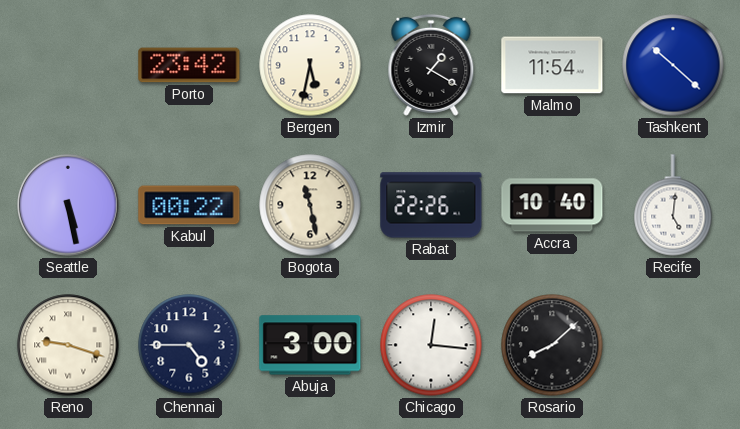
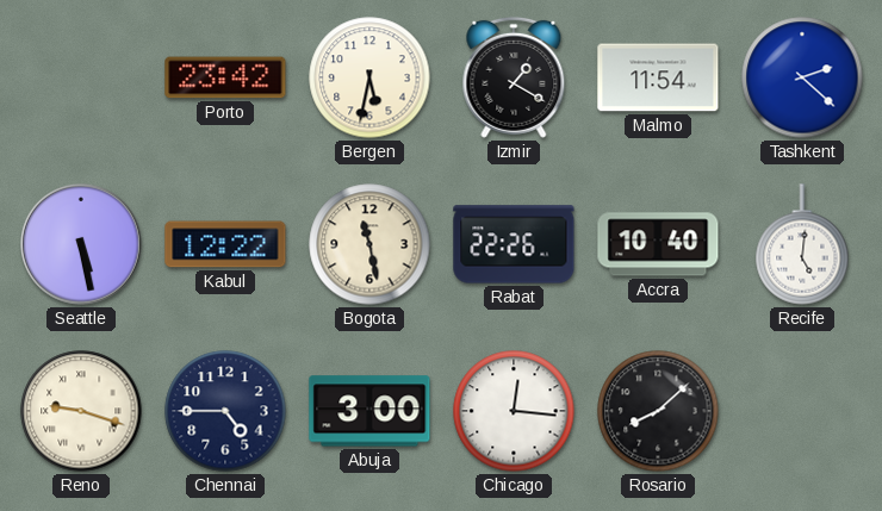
Tashkent: 10:22 -> 2:22 (802, 77)
Kabul: 00:22 -> 12:22 (225, 244)
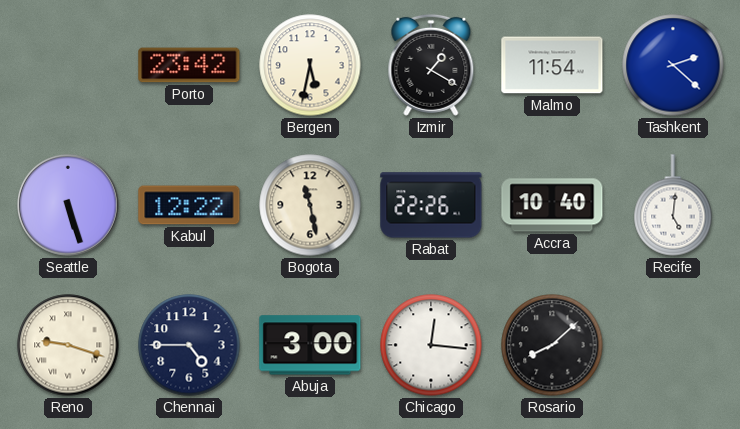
Seattle: 5:28 -> 5:27 (69, 206)
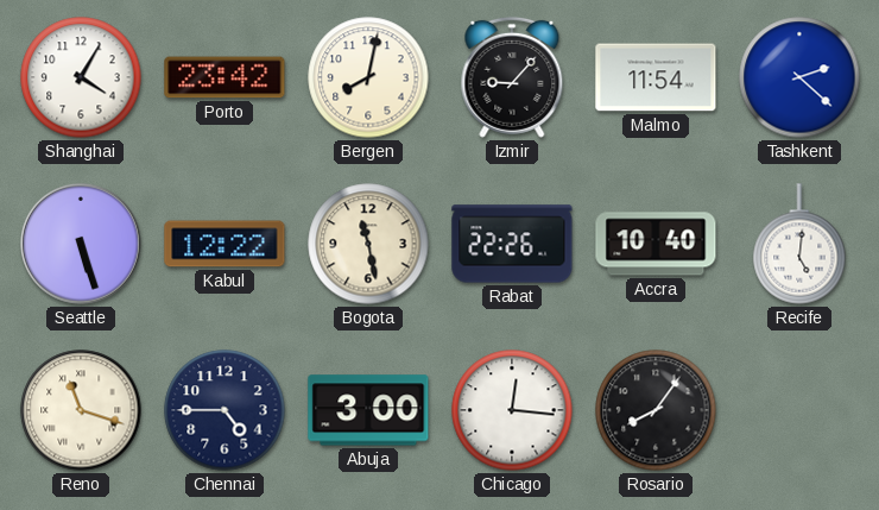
Shanghai: none -> 4:05 (81, 77)
Bergen: 5:32 -> 8:02 (368, 77)
Izmir: 1:20 -> 9:07 (512, 77)
Reno: 9:18 -> 11:18 (81, 410)
Rosario: 8:08 -> 8:06 (656, 410)
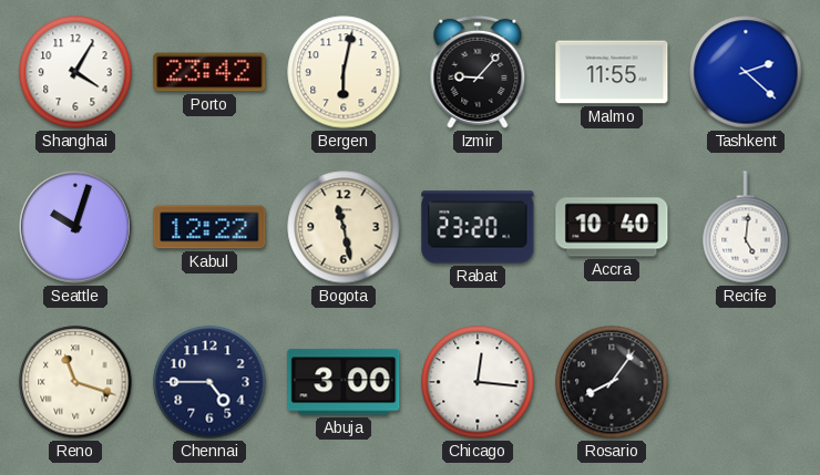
Bergen: 8:02 -> 6:02 (344, 72)
Malmo: 11:54 -> 11:55 (612, 72)
Seattle: 5:27 -> 10:03 (76, 228)
Rabat: 22:26 -> 23:20 (478, 227)
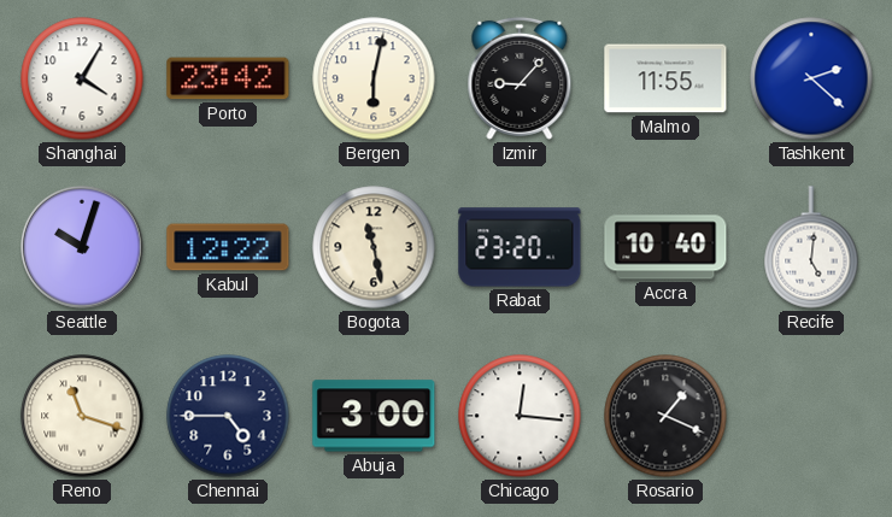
Rosario: 8:06 -> 1:19 (665, 416)
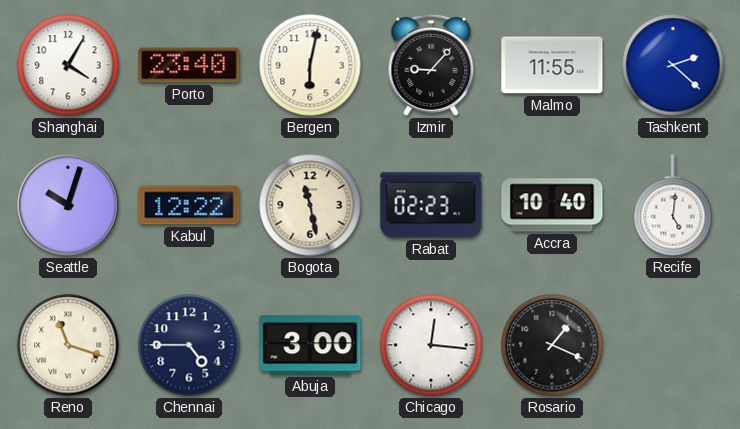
Porto: 23:42 -> 23:40 (189, 65)
Rabat: 23:20 -> 02:23 (431, 205)
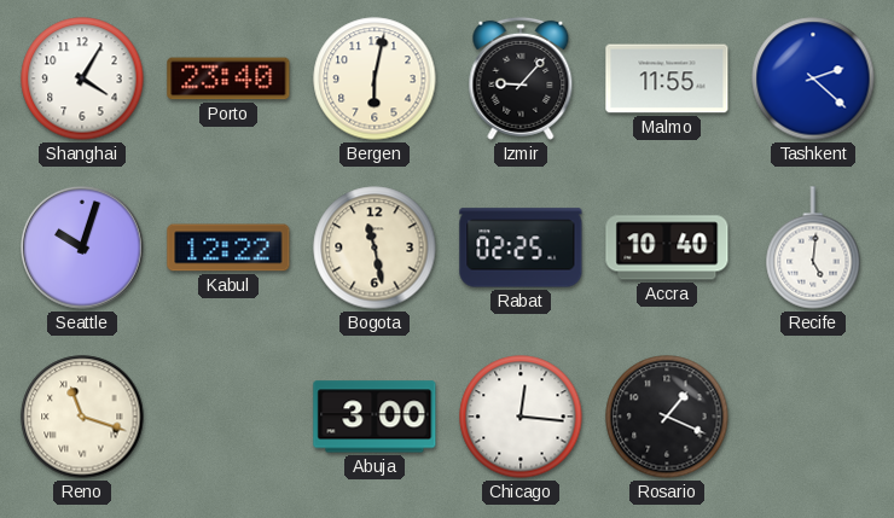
Rabat: 02:23 -> 02:25 (521, 248)
Chennai: 4:45 -> none (189, 345)
